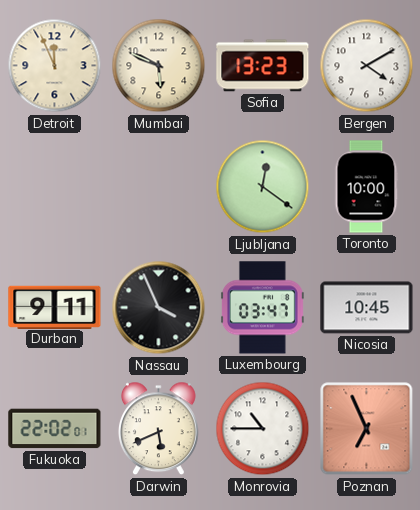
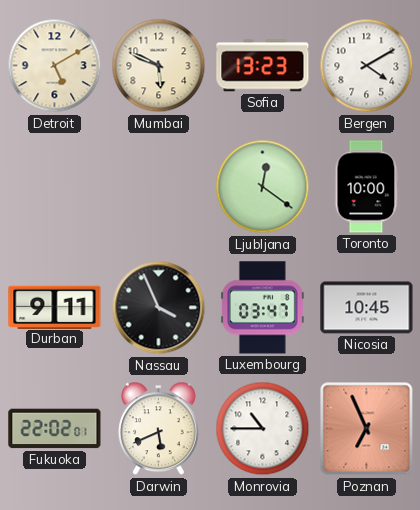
Detroit: 11:56 -> 5:10 (55, 66)
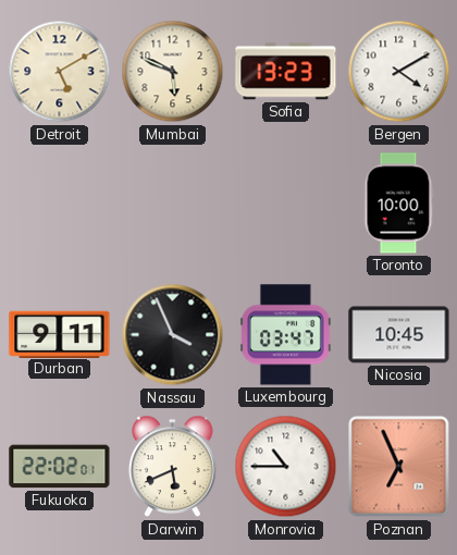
Ljubljana: 12:21 -> none (263, 187)
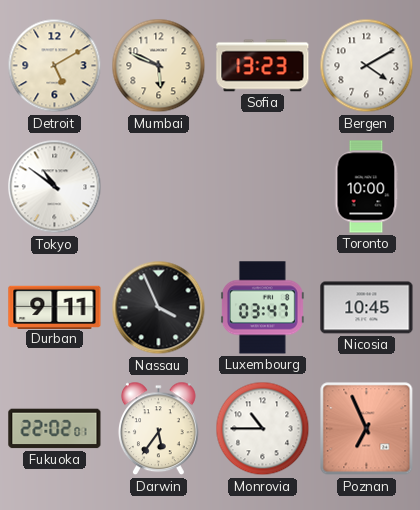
Tokyo: none -> 10:51 (55, 187)
Darwin: 5:41 -> 5:36 (158, 429)
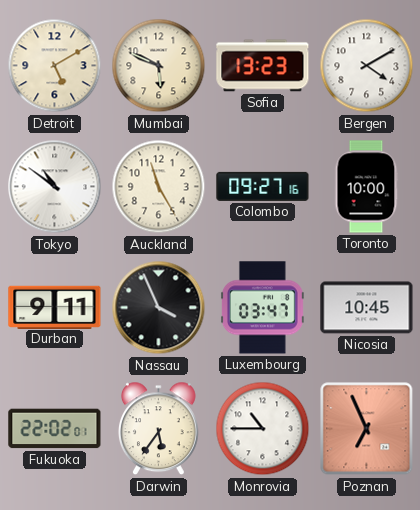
Auckland: none -> 11:25 (159, 187)
Colombo: none -> 09:27 (263, 186)
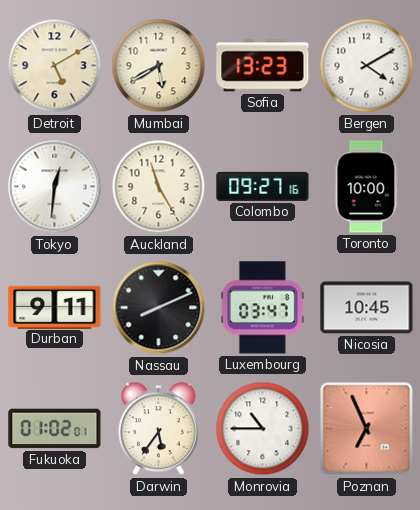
Mumbai: 5:49 -> 5:40 (159, 66)
Tokyo: 10:51 -> 12:31 (55, 187)
Nassau: 3:56 -> 8:11 (159, 308)
Fukuoka: 22:02 -> 01:02 (55, 429)
